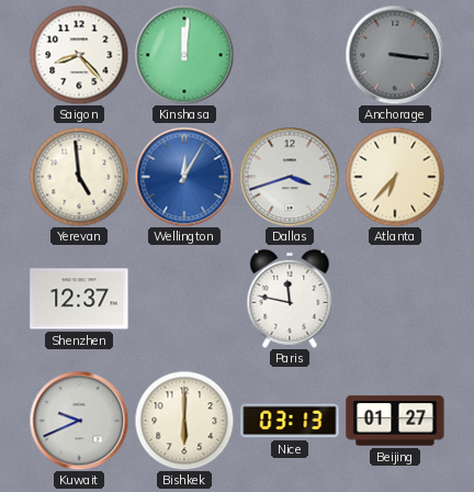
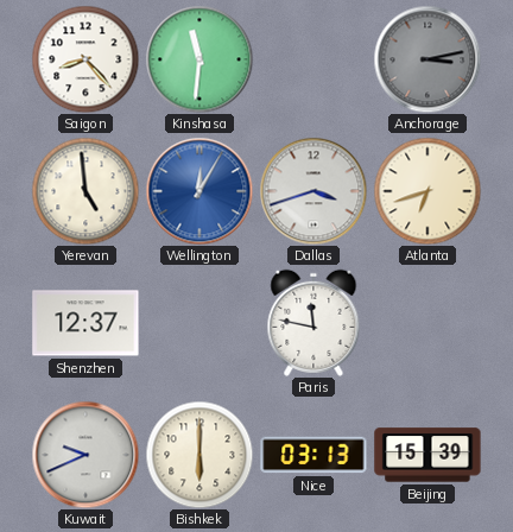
Kinshasa: 12:01 -> 11:31 (199, 59)
Anchorage: 3:16 -> 3:13 (427, 59)
Atlanta: 6:37 -> 6:42 (427, 191)
Beijing: 01:27 -> 15:39 (427, 455)
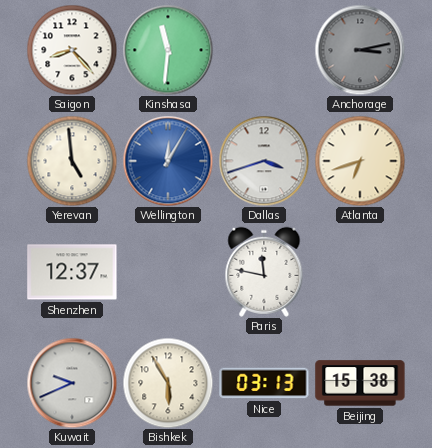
Bishkek: 6:00 -> 5:55 (168, 383)
Beijing: 15:39 -> 15:38 (360, 383)
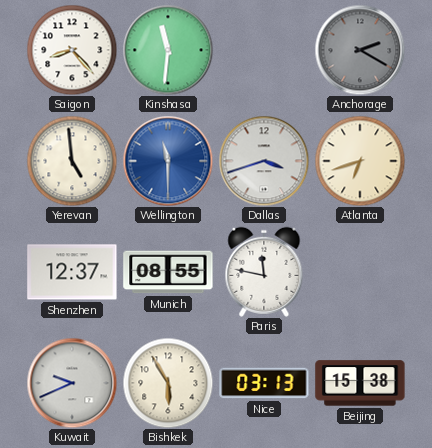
Anchorage: 3:13 -> 2:20 (360, 50)
Wellington: 12:05 -> 11:30 (168, 161)
Munich: none -> 08:55 (168, 272)
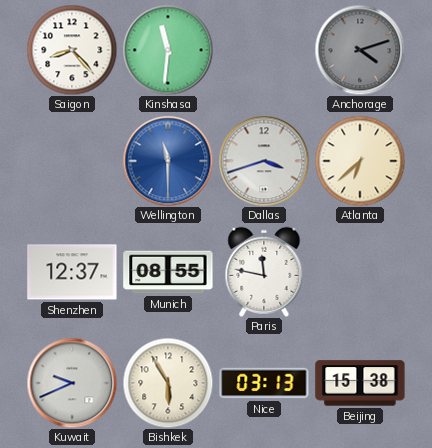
Anchorage: 2:20 -> 4:12 (360, 50)
Yerevan: 4:59 -> none (72, 161)
Atlanta: 6:42 -> 6:38 (360, 161)
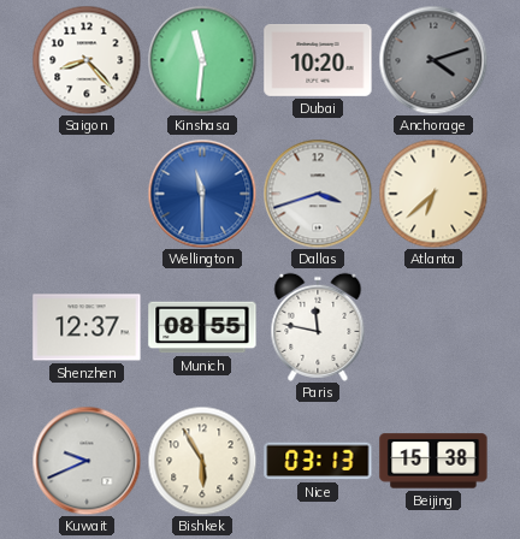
Dubai: none -> 10:20 (318, 60)
